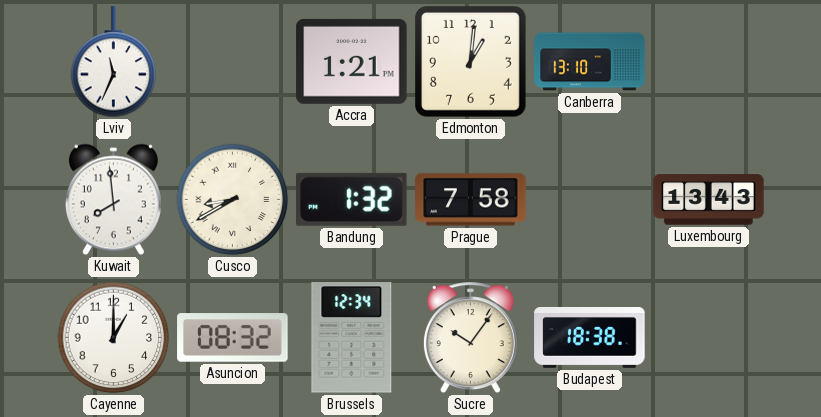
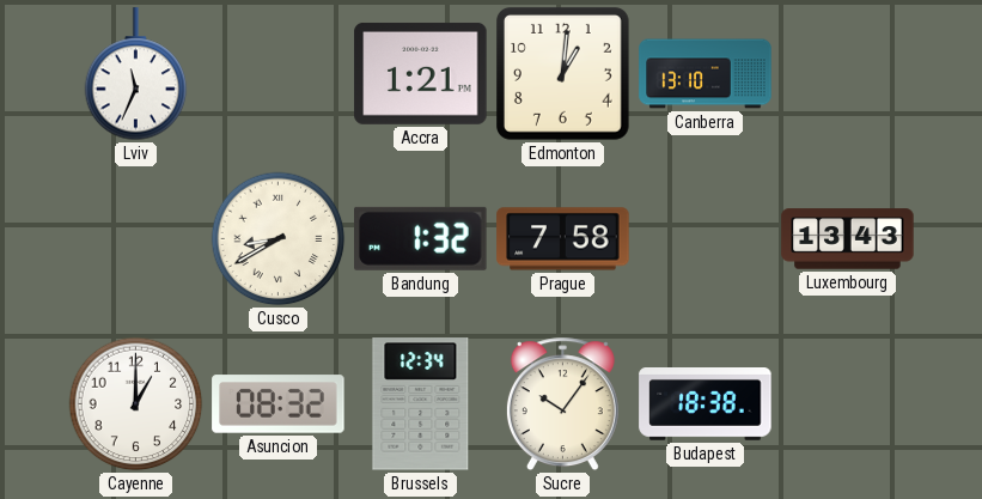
Kuwait: 7:59 -> none (113, 200)
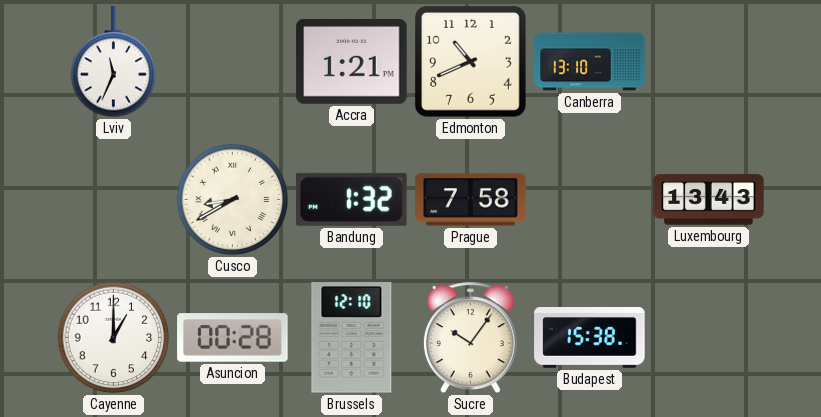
Edmonton: 1:01 -> 10:41 (471, 62)
Asuncion: 08:32 -> 00:28 (233, 338)
Brussels: 12:34 -> 12:10 (352, 338)
Budapest: 18:38 -> 15:38 (590, 338)
